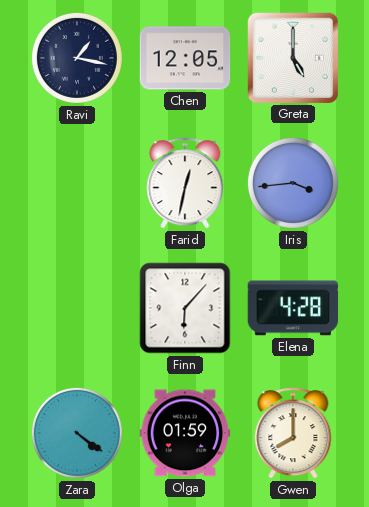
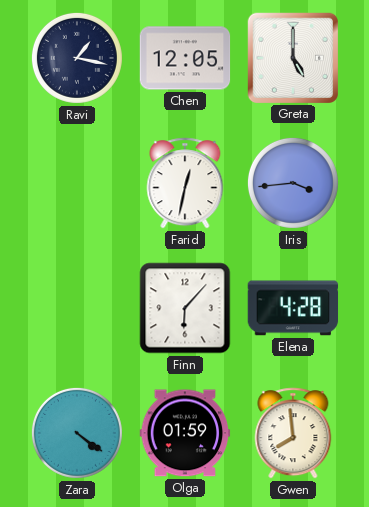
Gwen: 8:00 -> 7:59 (293, 433)
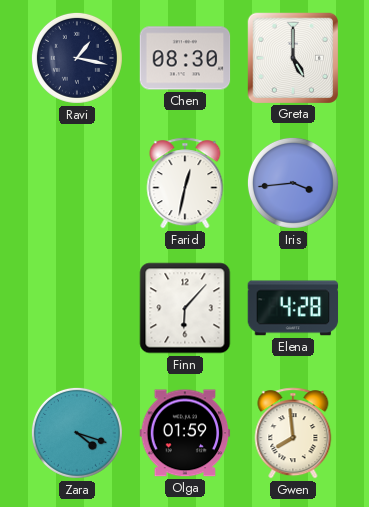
Chen: 12:05 -> 08:30 (185, 58)
Zara: 4:21 -> 4:18 (77, 433)
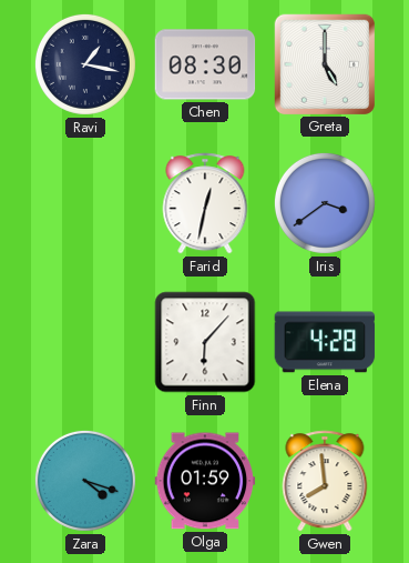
Iris: 3:44 -> 3:39 (325, 203)
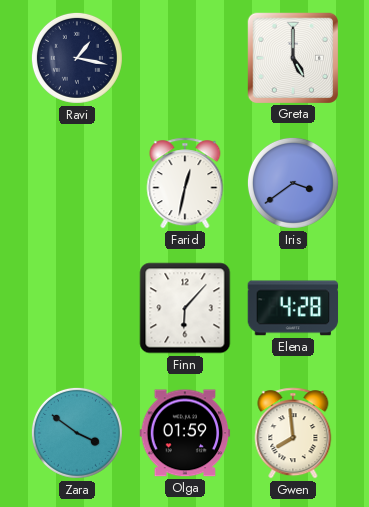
Chen: 08:30 -> none (205, 64)
Zara: 4:18 -> 3:51 (77, 433)
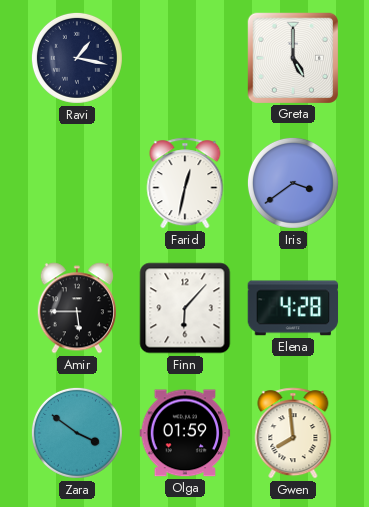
Amir: none -> 5:45 (77, 308)
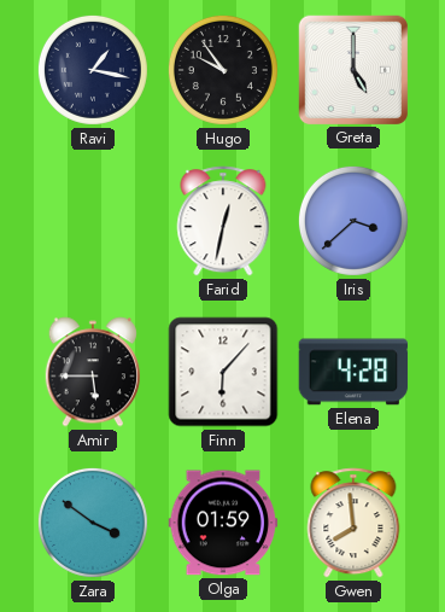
Hugo: none -> 9:54 (223, 70)
Iris: 3:39 -> 3:38 (353, 221)
